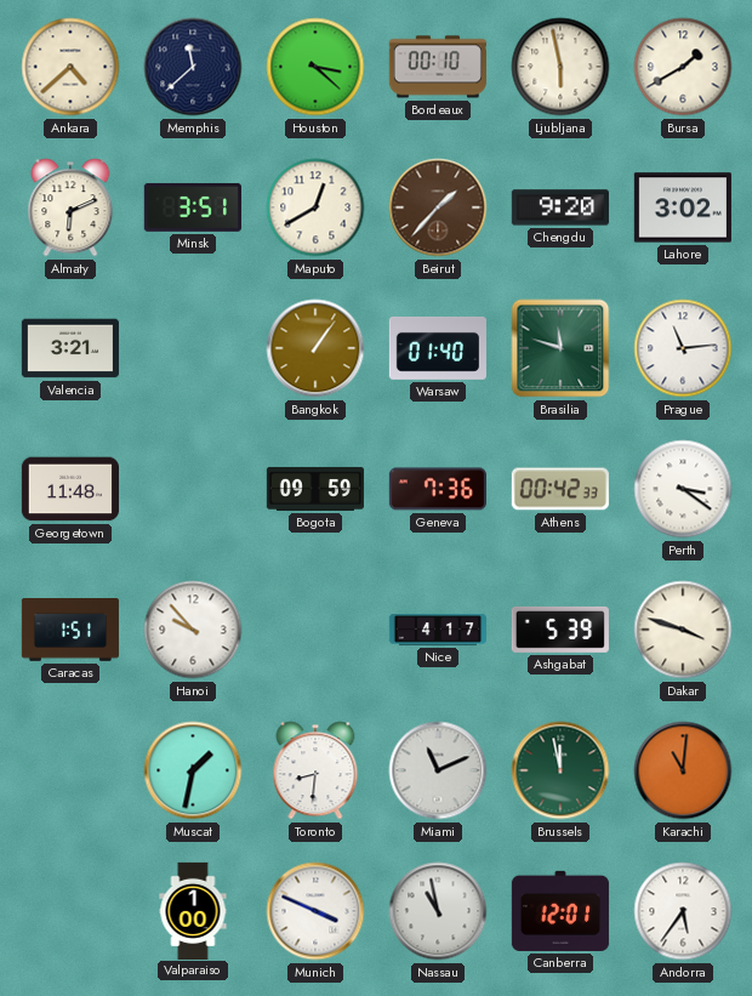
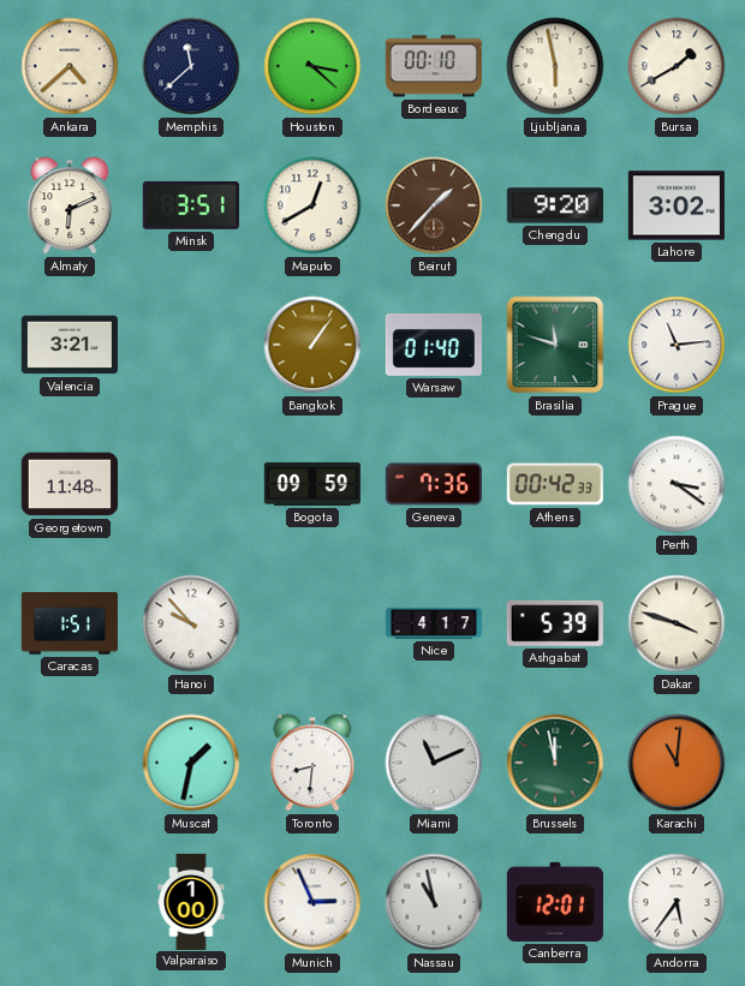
Munich: 3:49 -> 2:56 (312, 902)
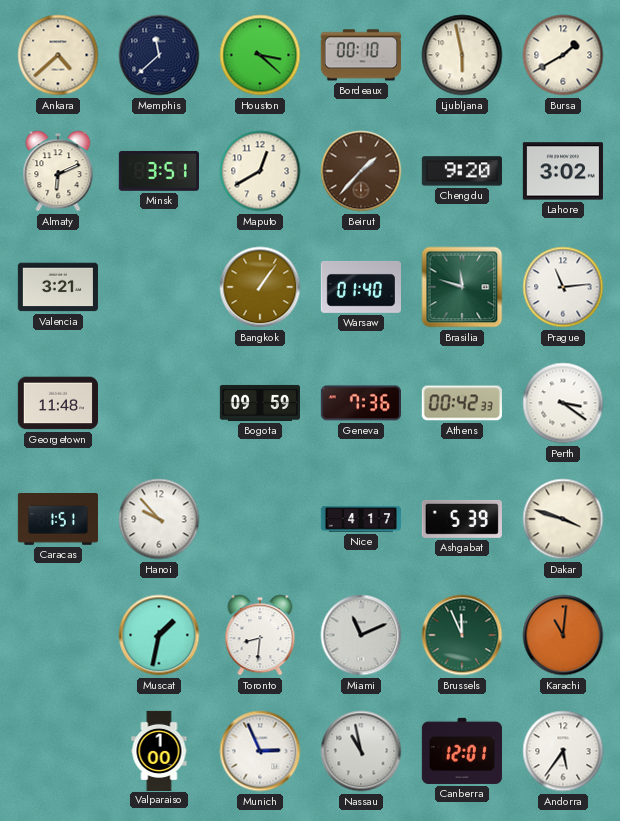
Brussels: 11:58 -> 11:56 (462, 635)
